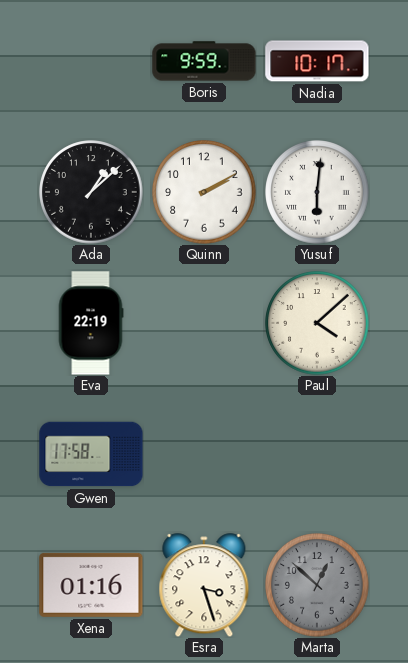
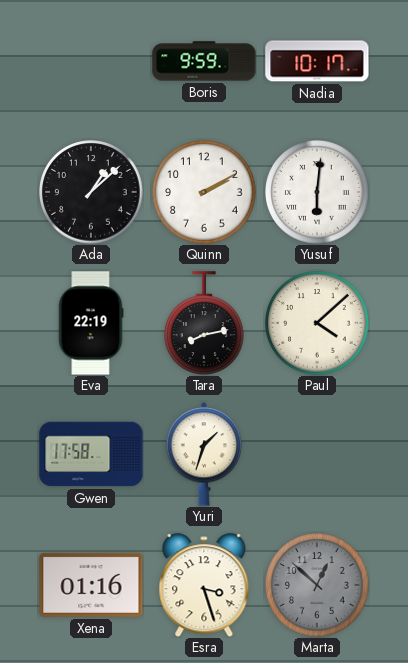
Tara: none -> 8:13 (205, 323)
Yuri: none -> 1:33 (204, 454)
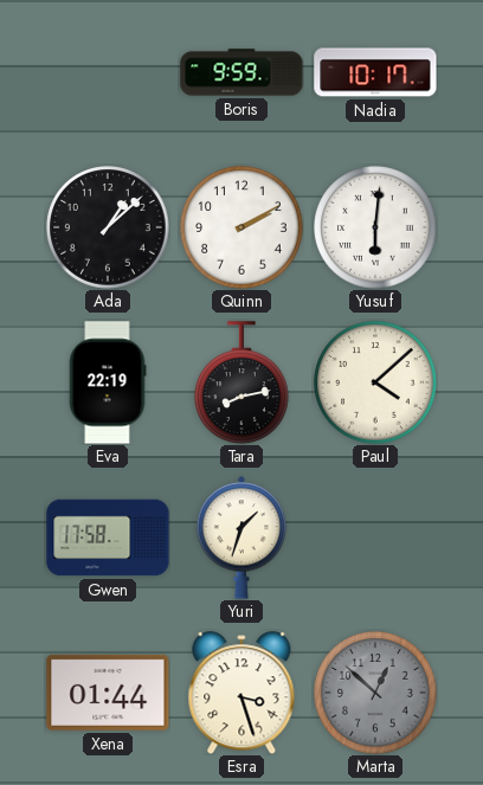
Xena: 01:16 -> 01:44 (108, 693)
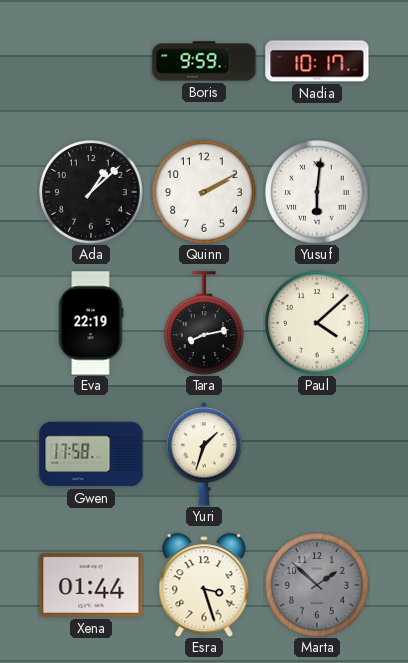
Marta: 12:52 -> 1:52 (317, 585)
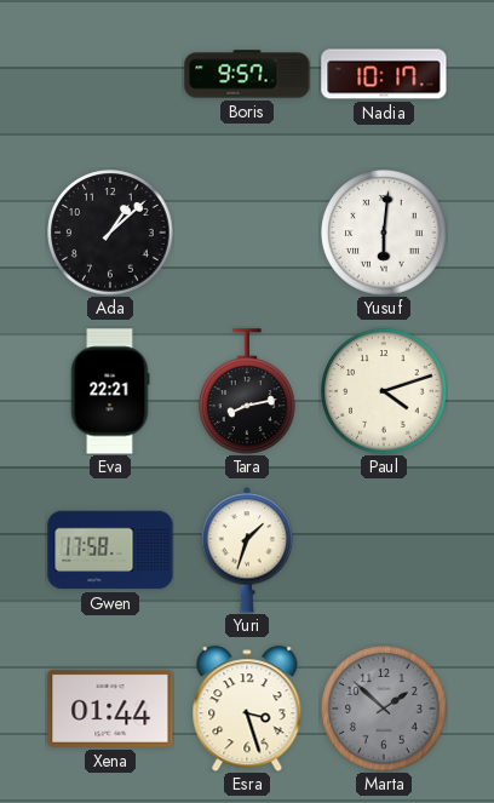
Boris: 9:59 -> 9:57 (247, 74)
Quinn: 2:10 -> none (204, 192)
Eva: 22:19 -> 22:21 (110, 391)
Paul: 4:08 -> 4:12 (384, 391)
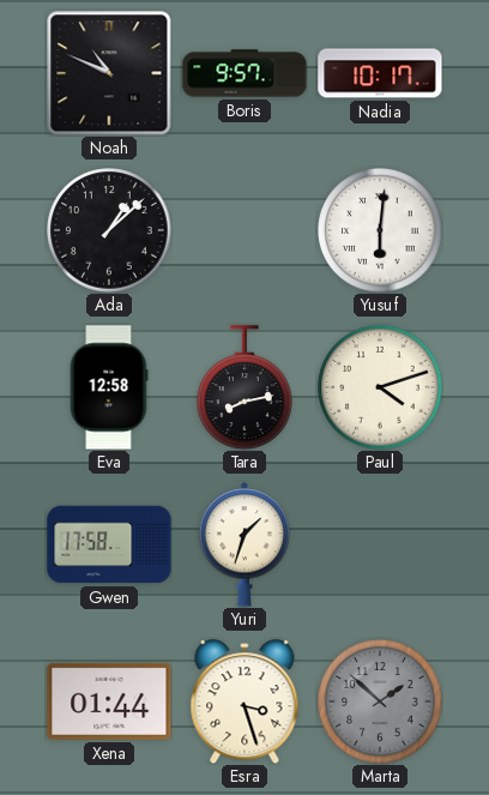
Noah: none -> 10:49 (109, 73)
Eva: 22:21 -> 12:58 (109, 387)
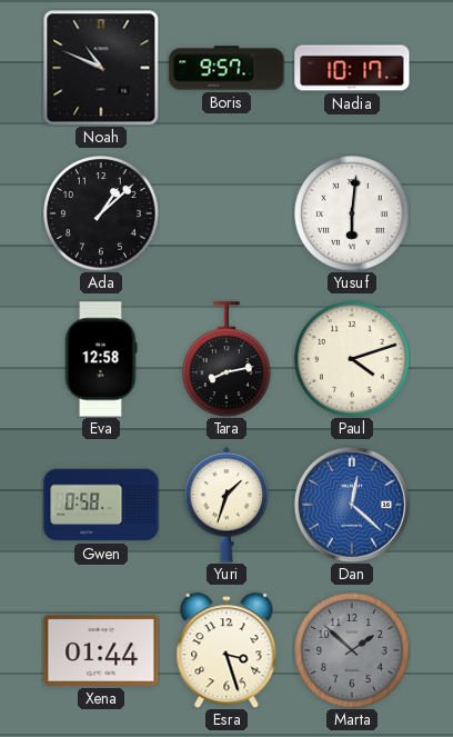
Gwen: 17:58 -> 0:58 (101, 505)
Dan: none -> 12:22 (352, 505)
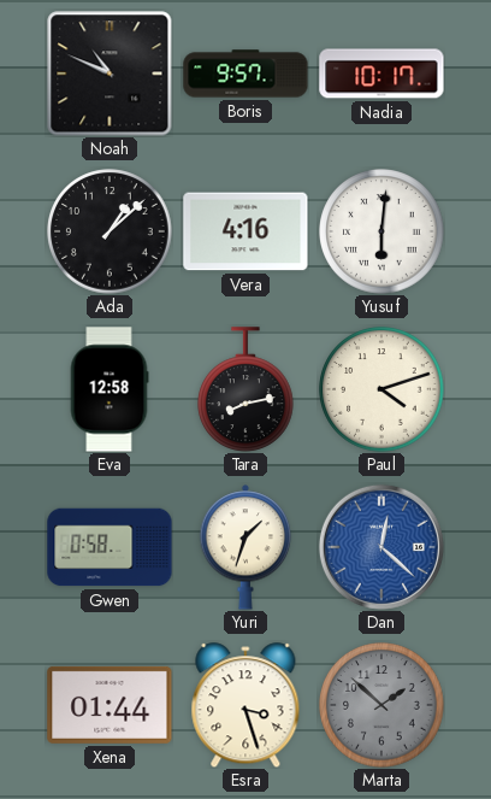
Vera: none -> 4:16 (245, 231)
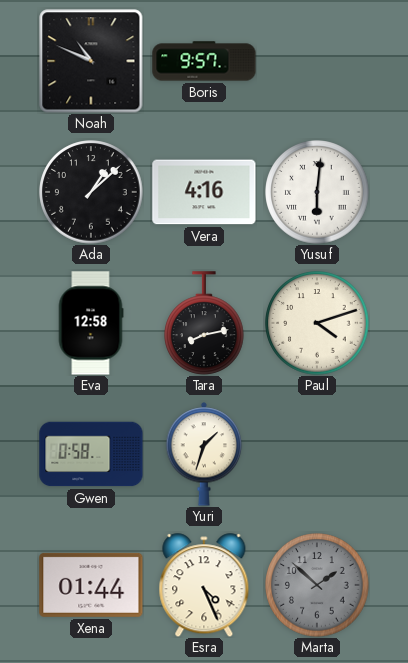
Nadia: 10:17 -> none (381, 74)
Dan: 12:22 -> none (381, 547)
Esra: 3:27 -> 4:26 (204, 585)
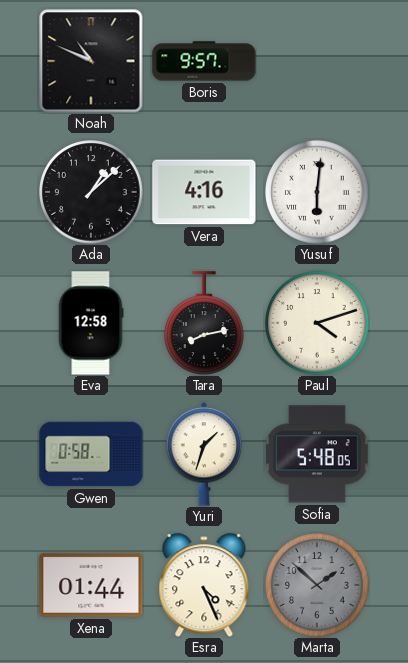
Sofia: none -> 5:48 (317, 454)
